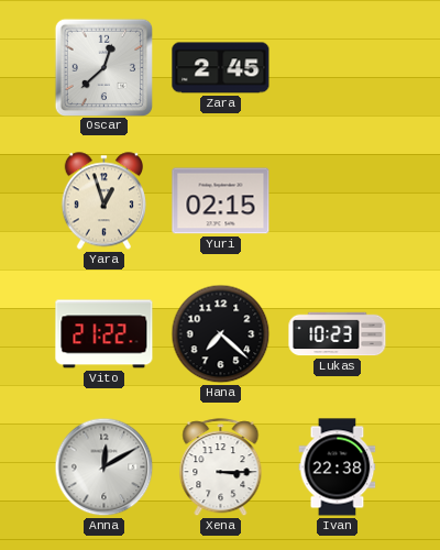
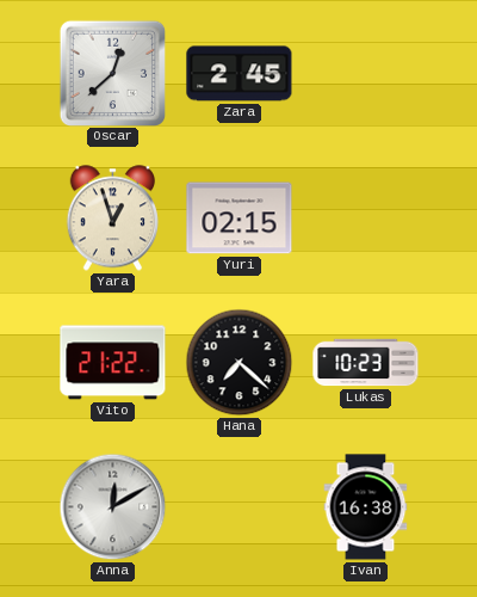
Xena: 3:15 -> none (221, 468)
Ivan: 22:38 -> 16:38 (366, 507)
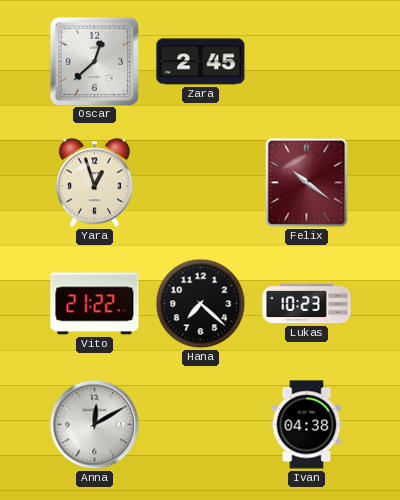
Yuri: 02:15 -> none (240, 219)
Felix: none -> 10:21 (307, 183)
Ivan: 16:38 -> 04:38 (307, 425)
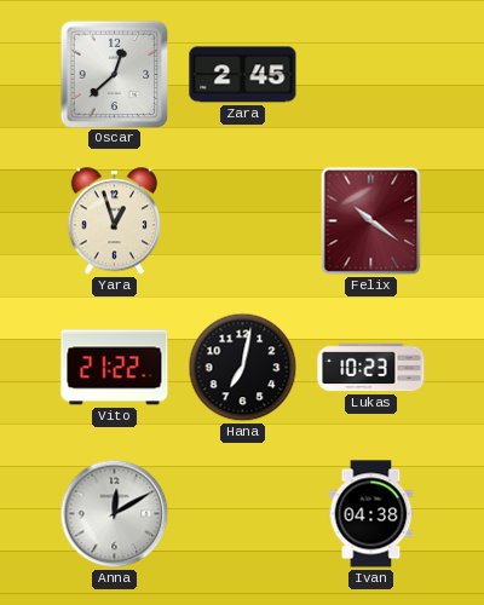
Hana: 7:22 -> 7:02 (243, 368)
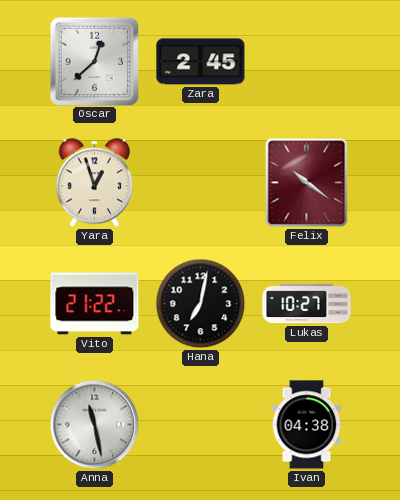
Lukas: 10:23 -> 10:27 (307, 304)
Anna: 12:10 -> 11:28 (95, 425)
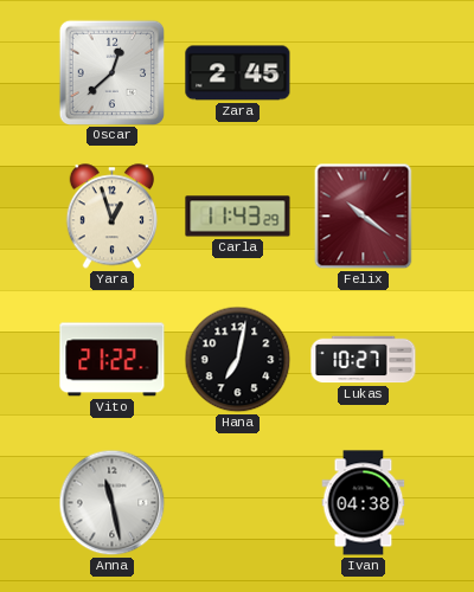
Carla: none -> 11:43 (238, 217)
